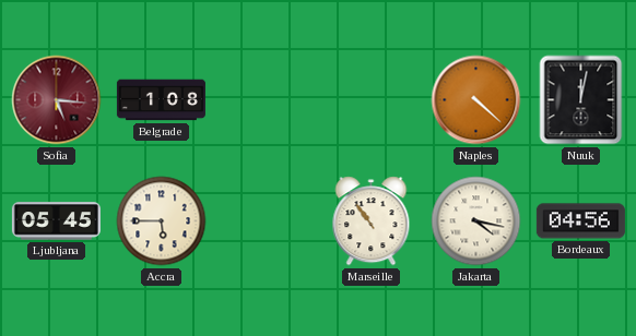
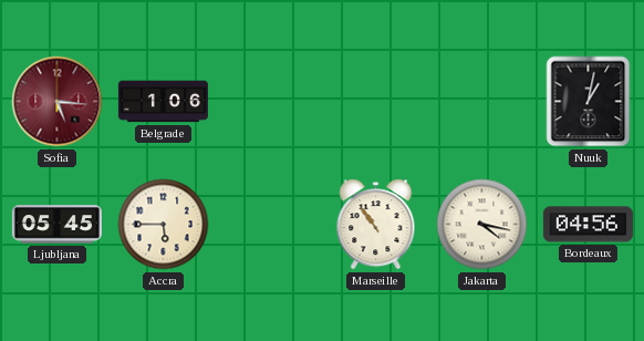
Belgrade: 1:08 -> 1:06 (163, 102)
Naples: 4:22 -> none (476, 100)
Nuuk: 12:02 -> 1:02 (589, 102)
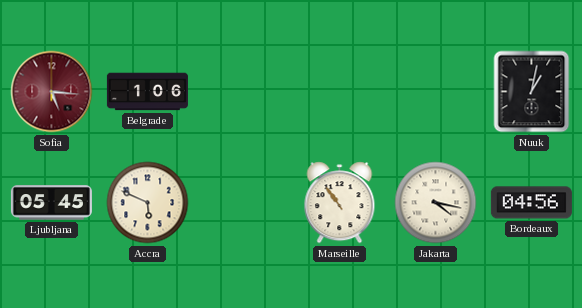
Accra: 5:45 -> 5:49 (148, 203)
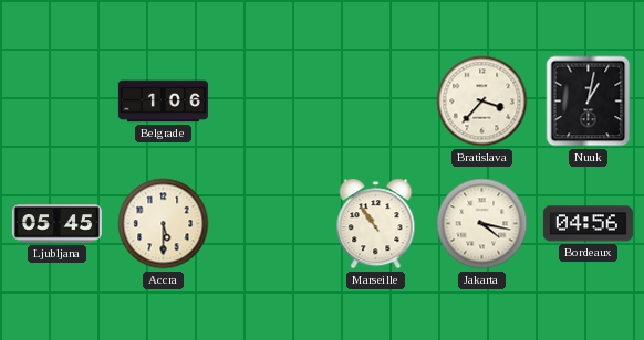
Sofia: 5:16 -> none (52, 92)
Bratislava: none -> 3:37 (482, 102)
Accra: 5:49 -> 5:30 (164, 224)
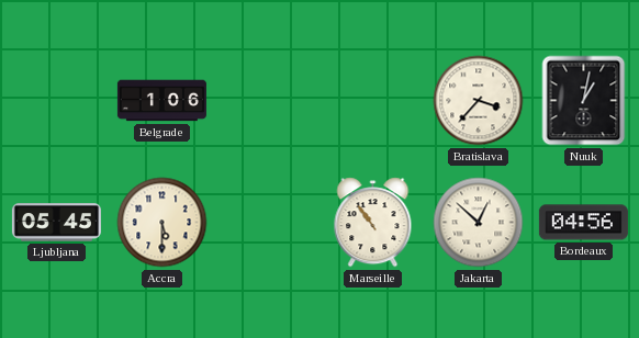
Jakarta: 4:17 -> 12:52 (479, 223)
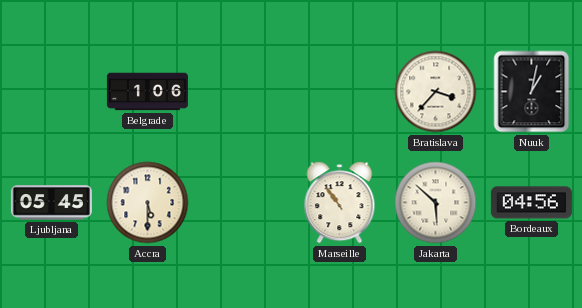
Jakarta: 12:52 -> 5:52 (436, 203)
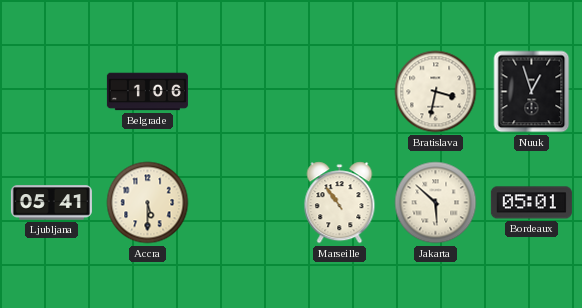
Bratislava: 3:37 -> 3:32 (436, 92)
Nuuk: 1:02 -> 12:57 (532, 92)
Ljubljana: 05:45 -> 05:41 (51, 203)
Bordeaux: 04:56 -> 05:01 (531, 203)
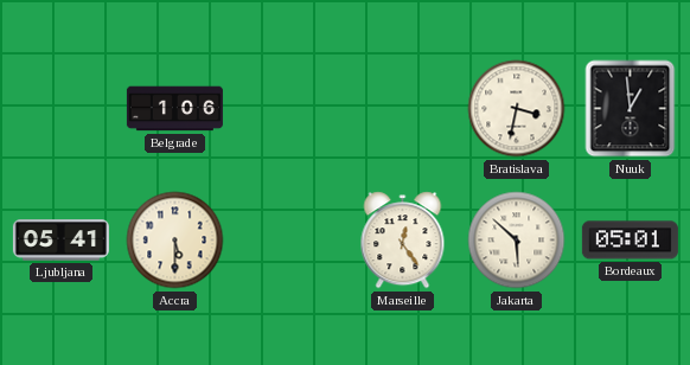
Nuuk: 12:57 -> 12:59 (631, 109)
Marseille: 10:54 -> 12:24 (403, 241)
